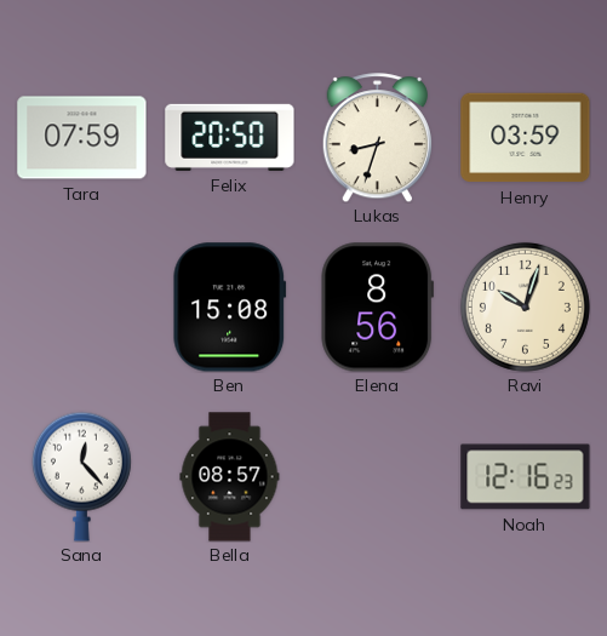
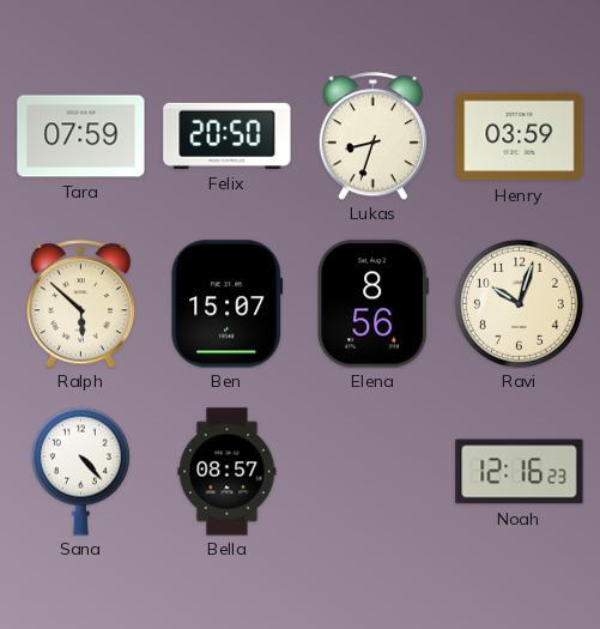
Ralph: none -> 5:52 (80, 304)
Ben: 15:08 -> 15:07 (228, 304)
Sana: 12:23 -> 4:23 (80, 471)
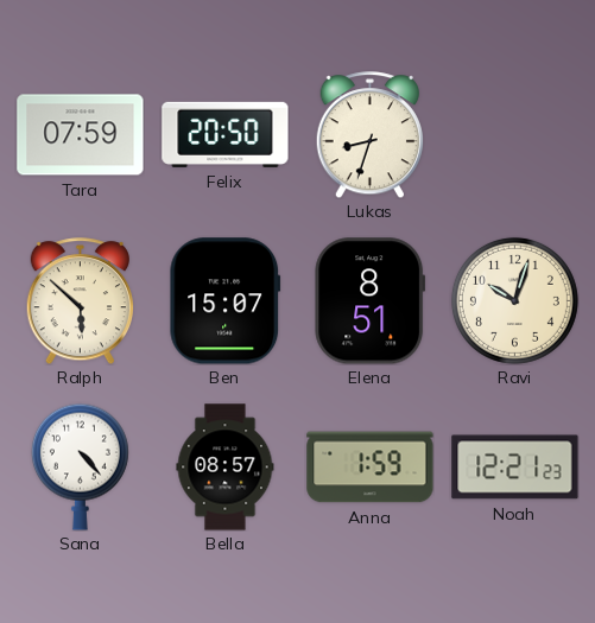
Henry: 03:59 -> none (520, 137)
Elena: 8:56 -> 8:51 (371, 301)
Anna: none -> 1:59 (371, 468)
Noah: 12:16 -> 12:21 (515, 468)
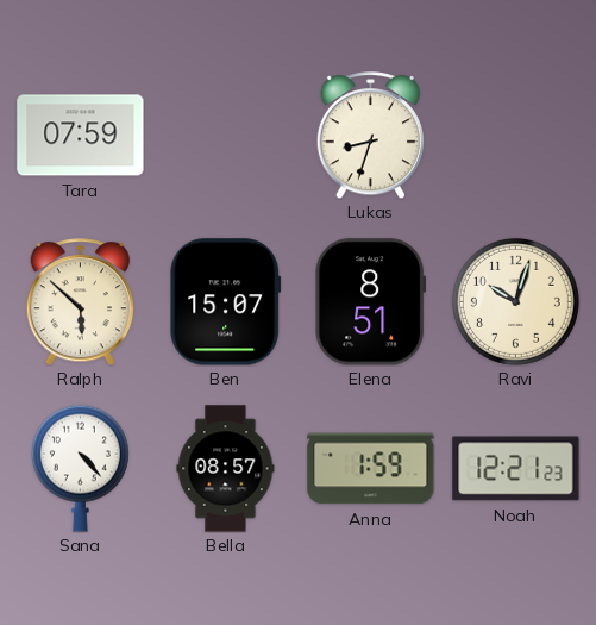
Felix: 20:50 -> none (226, 134)
